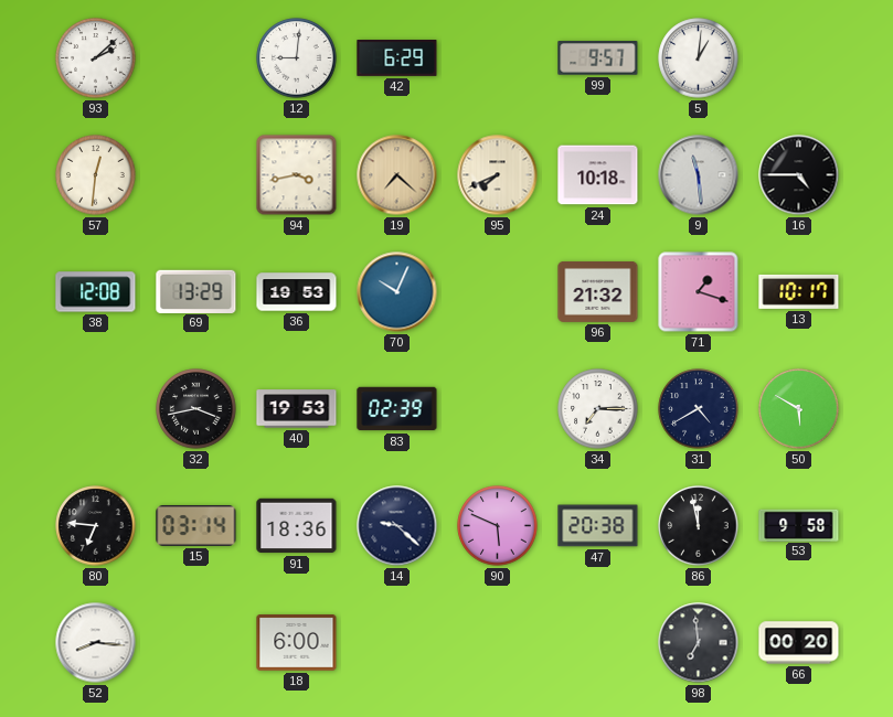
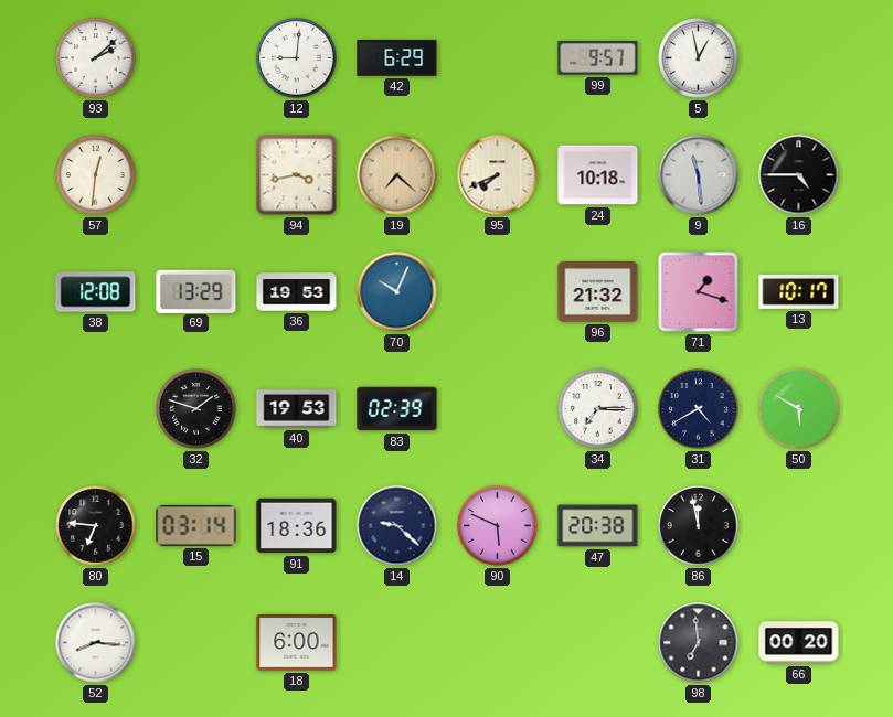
5: 1:01 -> 12:58 (699, 58)
32: 3:43 -> 1:48 (196, 409)
53: 9:58 -> none (799, 525)
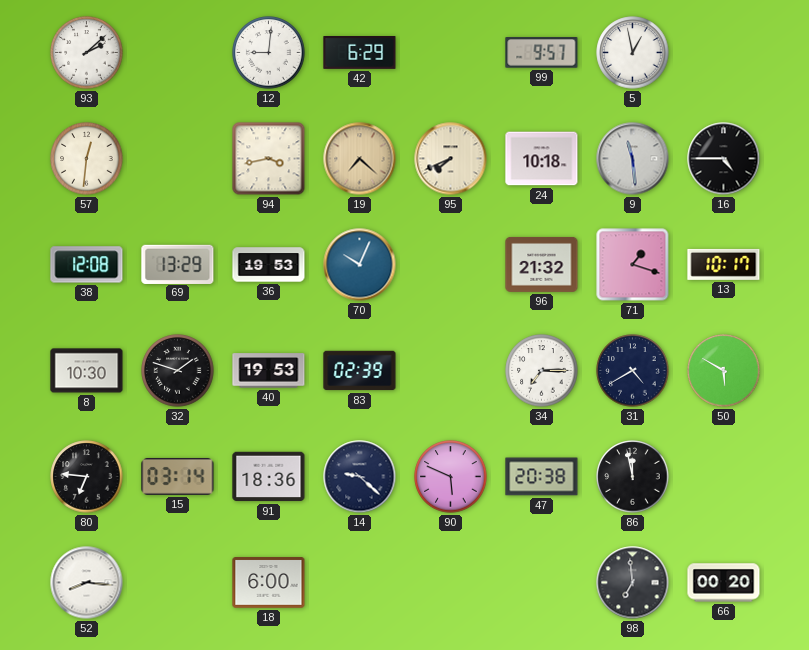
8: none -> 10:30 (87, 371)
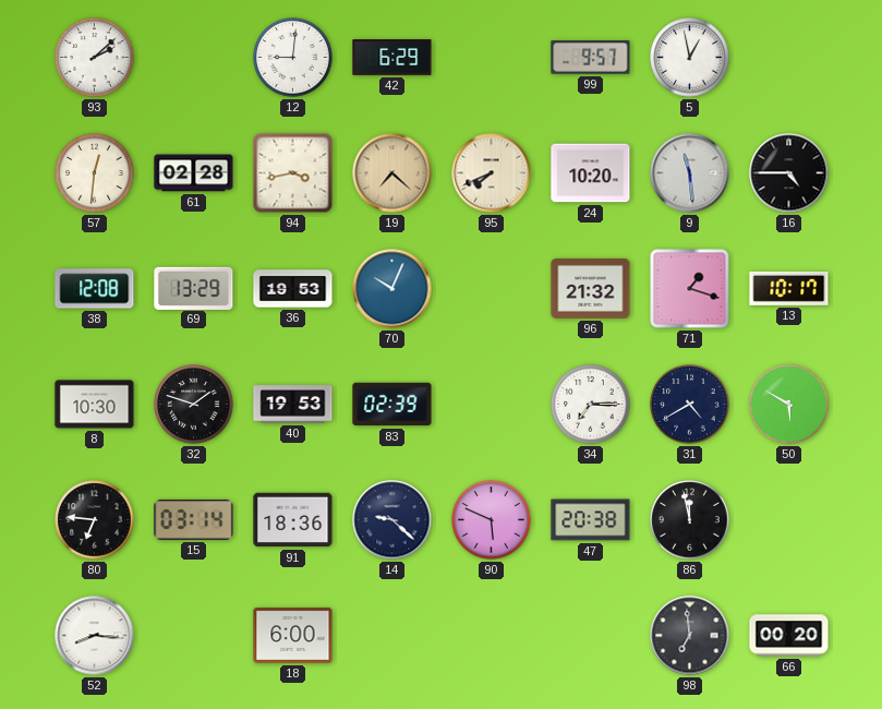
61: none -> 02:28 (194, 173)
24: 10:18 -> 10:20 (591, 173)
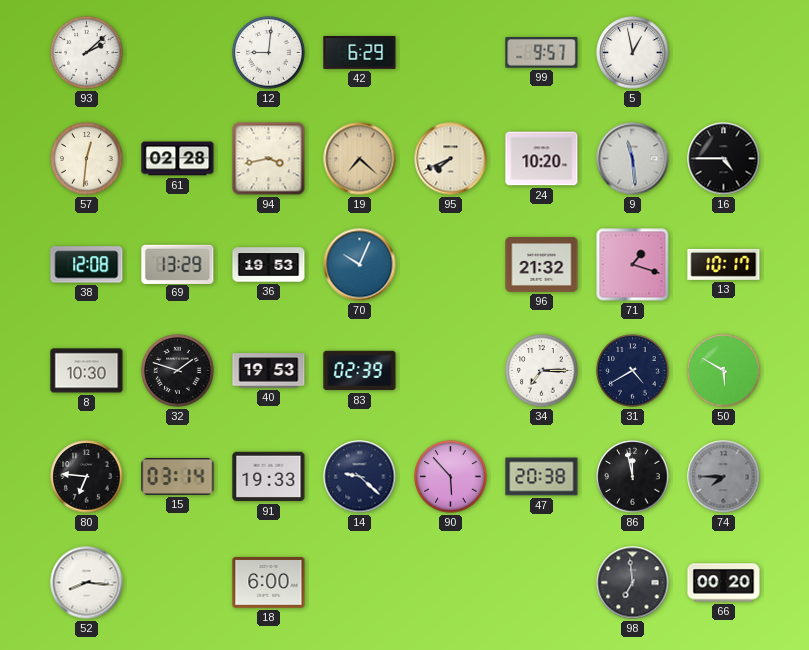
91: 18:36 -> 19:33 (269, 477)
90: 5:49 -> 5:53 (451, 477)
74: none -> 7:45 (724, 477)
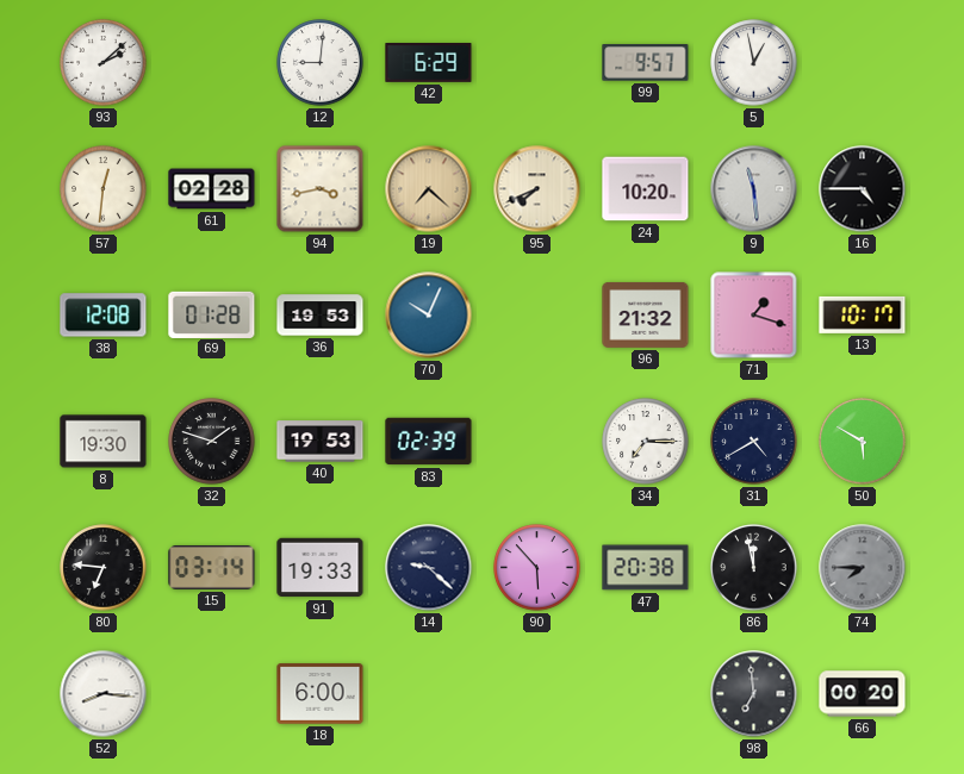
69: 13:29 -> 01:28 (212, 314)
8: 10:30 -> 19:30 (104, 442)
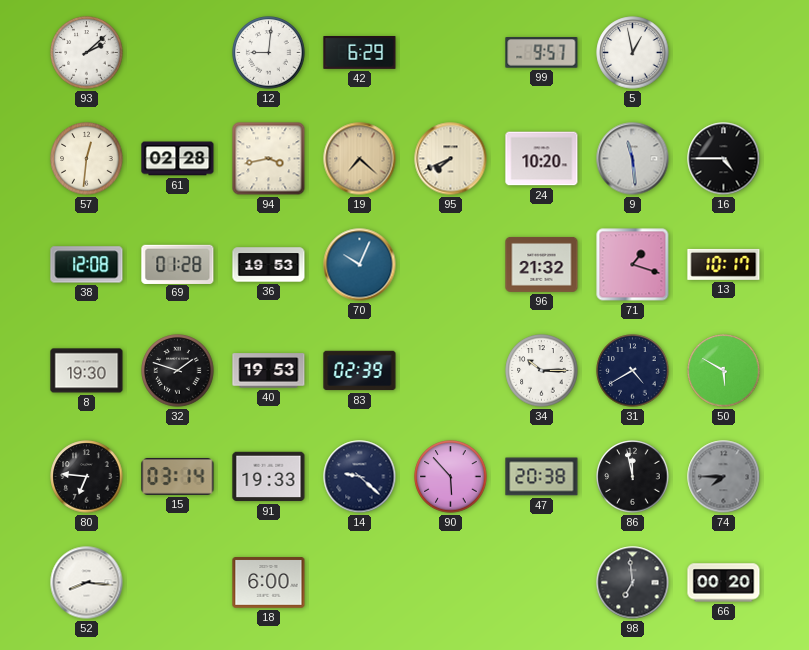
34: 7:15 -> 10:15 (542, 371)
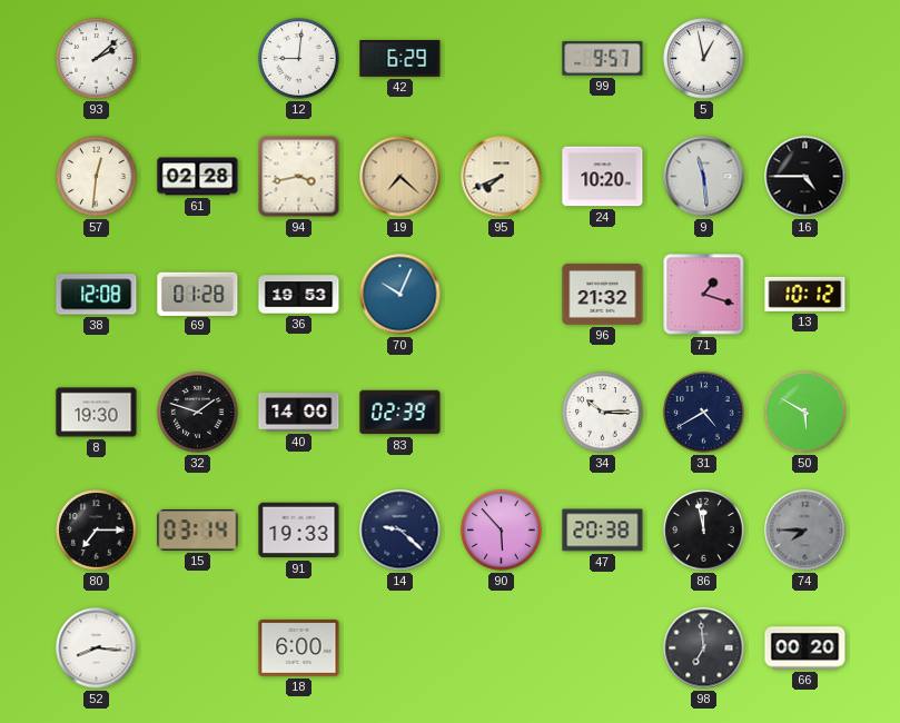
13: 10:17 -> 10:12 (805, 294)
40: 19:53 -> 14:00 (299, 413)
80: 6:46 -> 7:15 (97, 531)
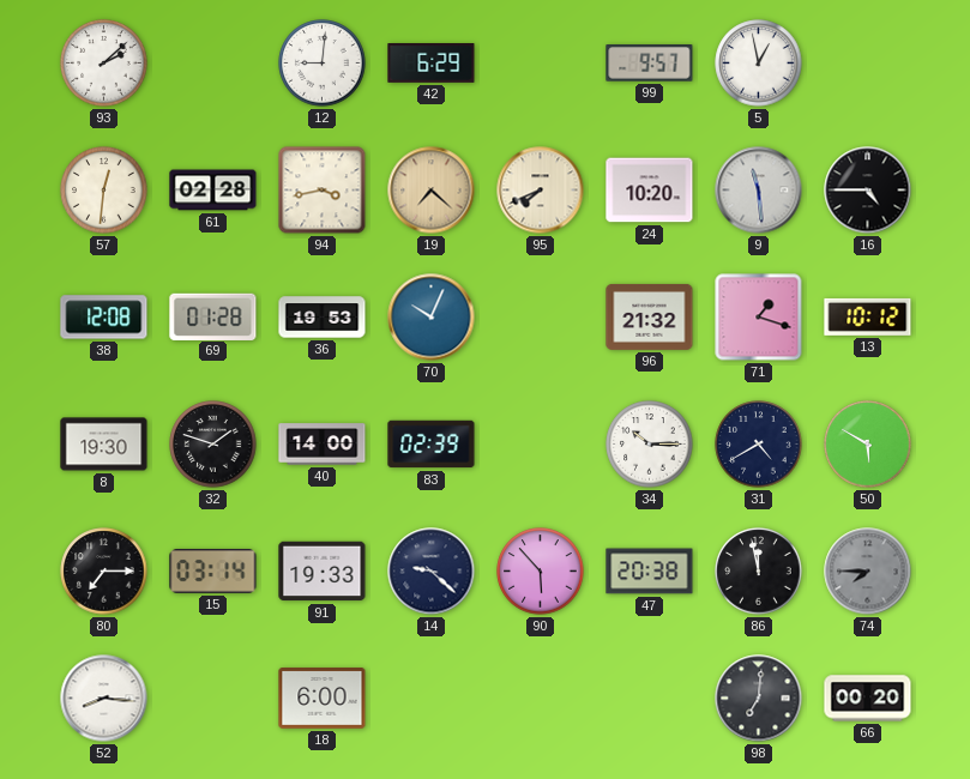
98: 6:59 -> 7:01 (759, 699)
